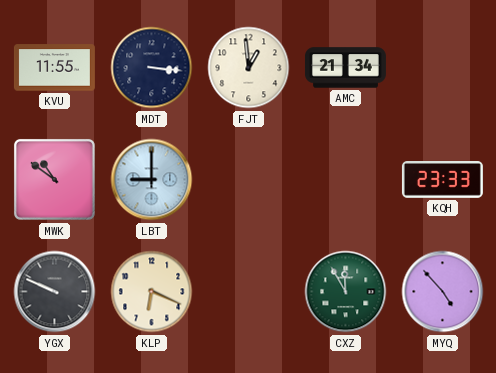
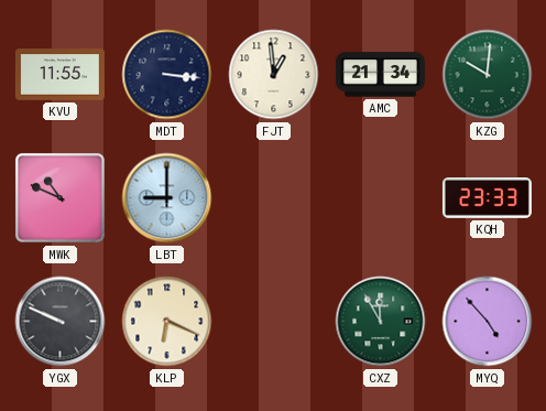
KZG: none -> 10:01 (488, 75)
MWK: 10:51 -> 10:49 (59, 197)
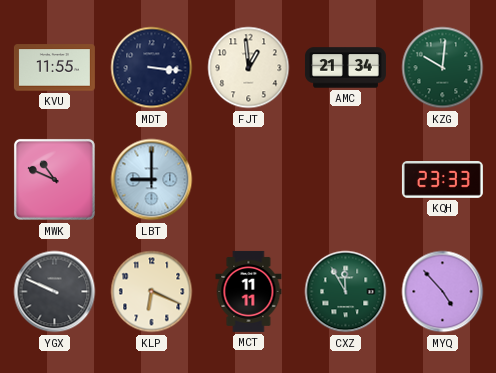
MCT: none -> 11:11 (249, 291)
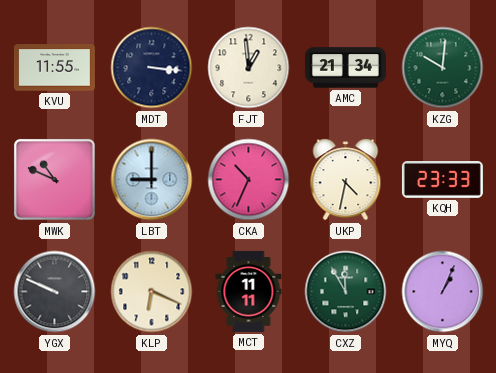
CKA: none -> 10:34 (249, 180)
UKP: none -> 4:32 (346, 180)
MYQ: 4:53 -> 1:04 (443, 292)
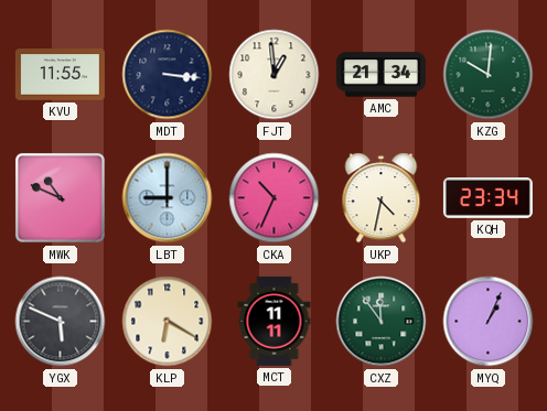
KQH: 23:33 -> 23:34 (487, 198)
YGX: 9:49 -> 5:49 (61, 322)
KLP: 6:19 -> 6:20 (168, 322)
CXZ: 11:55 -> 11:54 (382, 322)
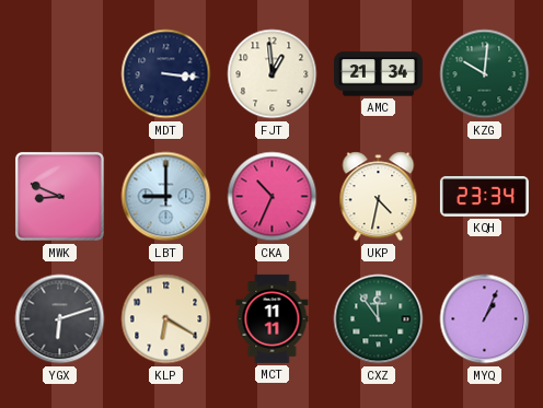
KVU: 11:55 -> none (60, 75)
MWK: 10:49 -> 8:49 (59, 196)
YGX: 5:49 -> 6:12 (60, 319)
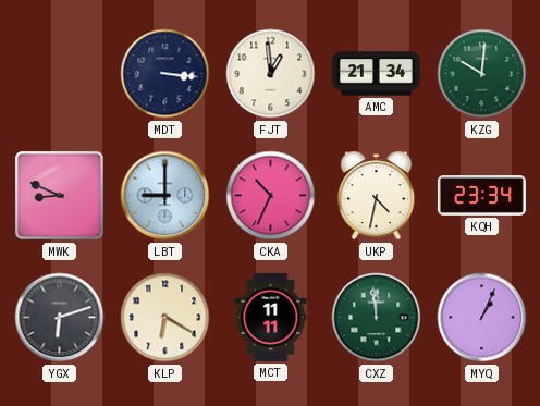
CXZ: 11:54 -> 11:59 (377, 318)
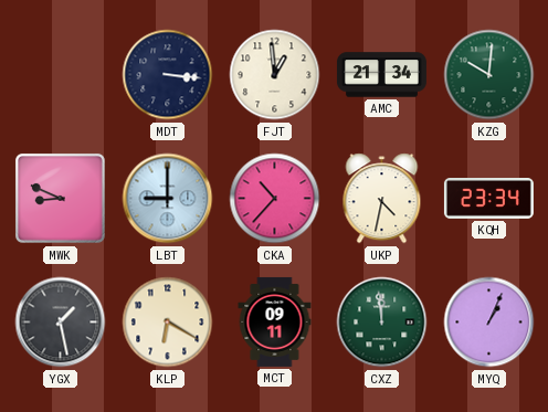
CKA: 10:34 -> 10:37 (275, 199)
YGX: 6:12 -> 1:28 (61, 323)
MCT: 11:11 -> 09:11 (275, 321)
